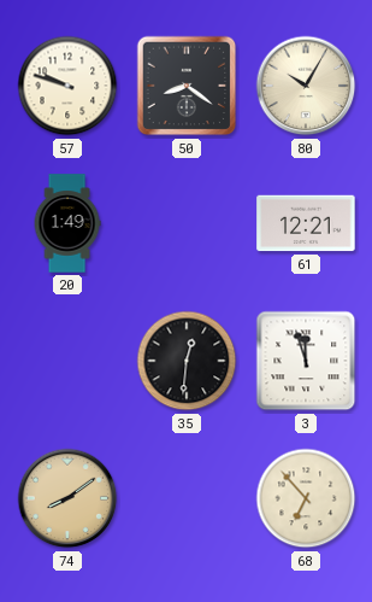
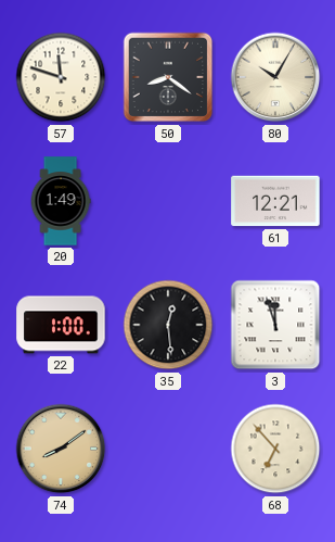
57: 9:48 -> 11:48 (61, 77)
22: none -> 1:00 (61, 325)
35: 12:31 -> 12:29 (168, 325)
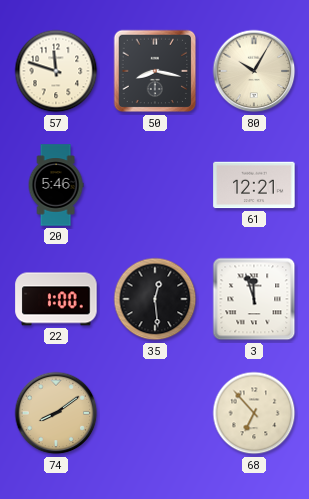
50: 8:21 -> 8:17 (155, 71)
20: 1:49 -> 5:46 (56, 185)
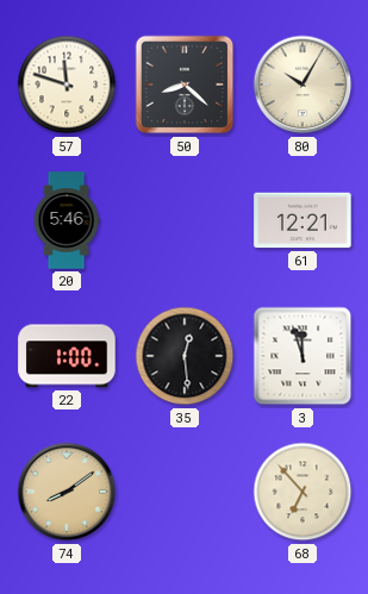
50: 8:17 -> 8:22 (185, 85)
